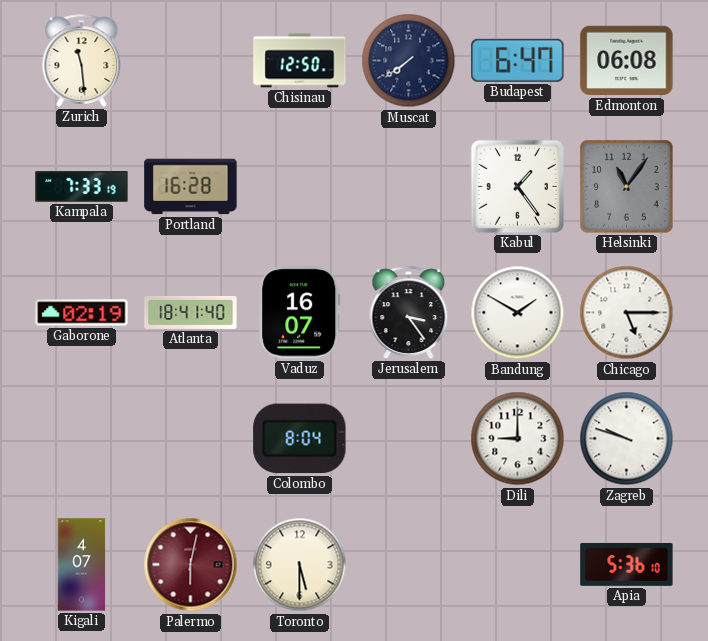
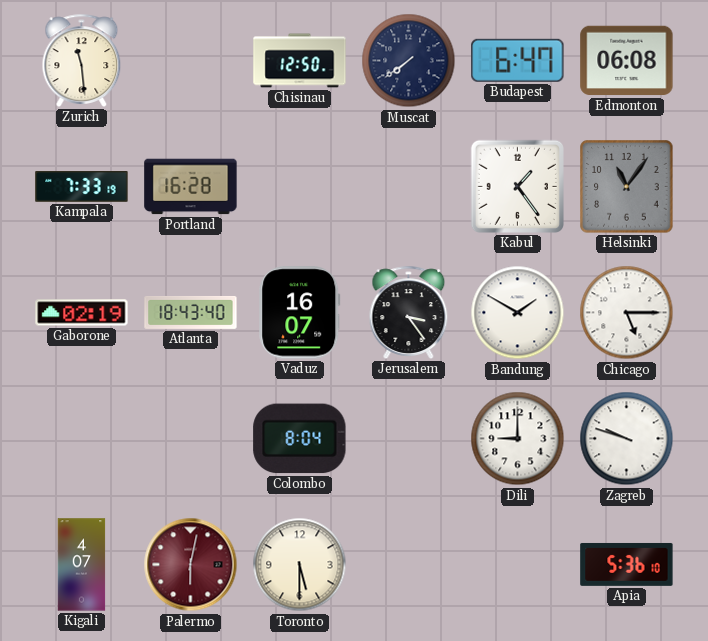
Atlanta: 18:41 -> 18:43 (191, 312)
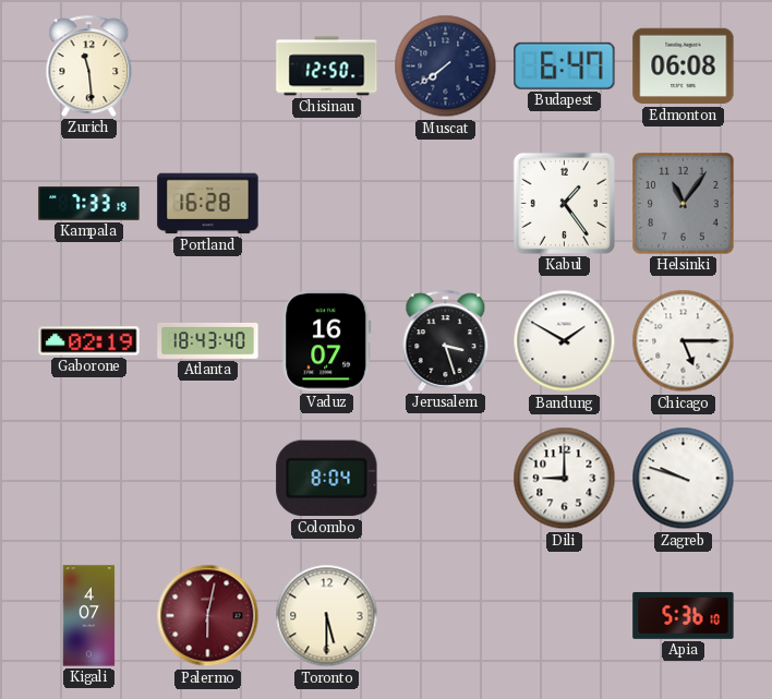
Jerusalem: 3:24 -> 3:27 (446, 340)
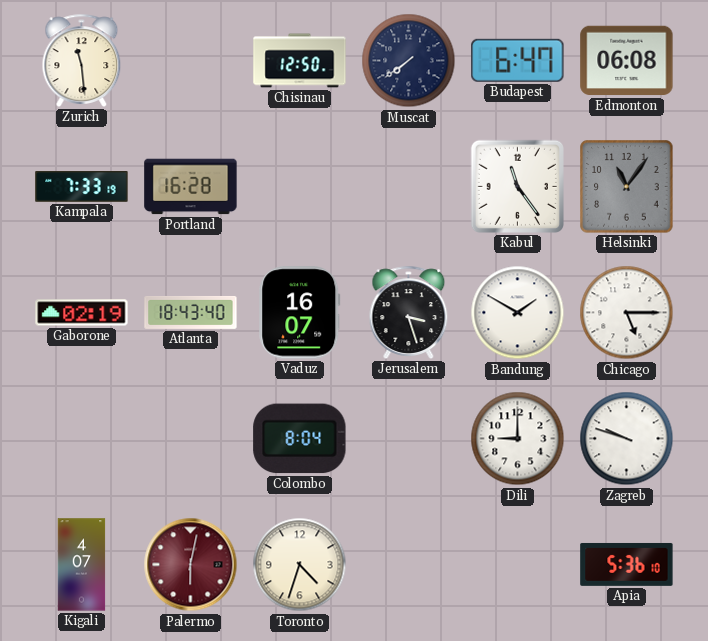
Kabul: 1:24 -> 11:24 (517, 186)
Toronto: 5:30 -> 4:33 (300, 565)
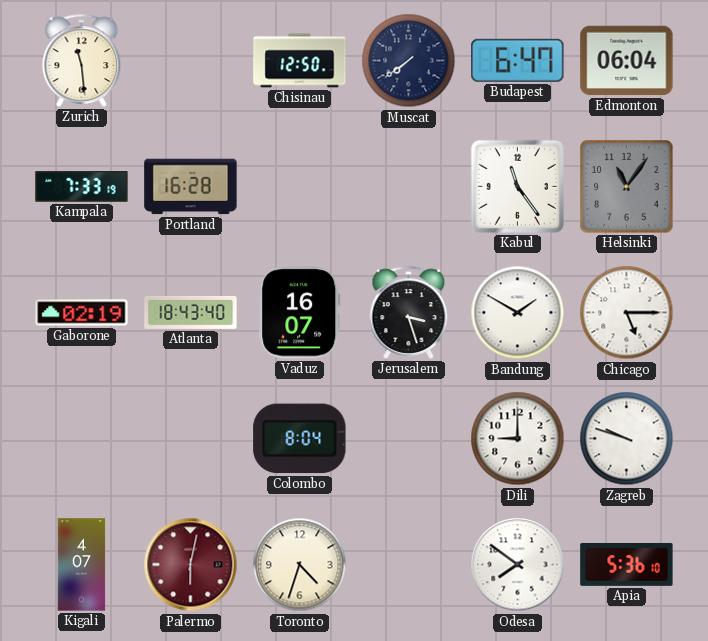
Edmonton: 06:08 -> 06:04 (627, 61)
Odesa: none -> 7:51 (518, 565)
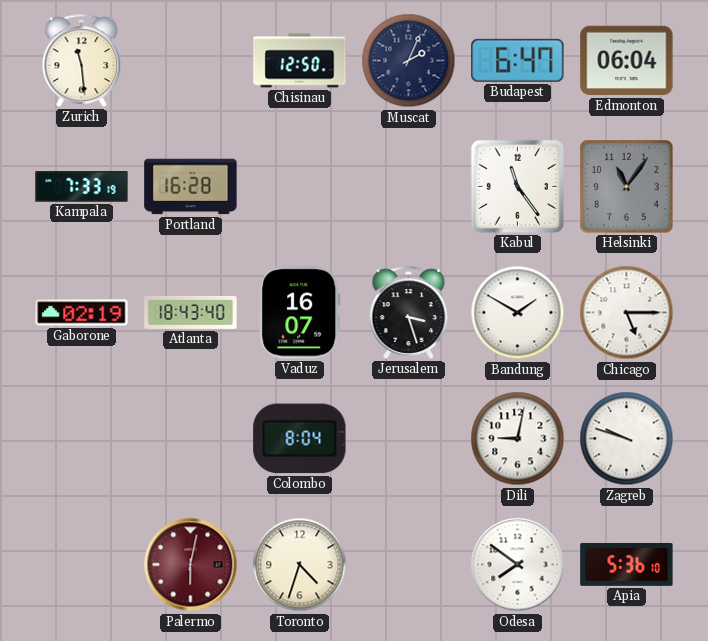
Muscat: 7:39 -> 2:04 (409, 61)
Dili: 9:00 -> 9:02 (518, 439)
Kigali: 4:07 -> none (82, 565)
